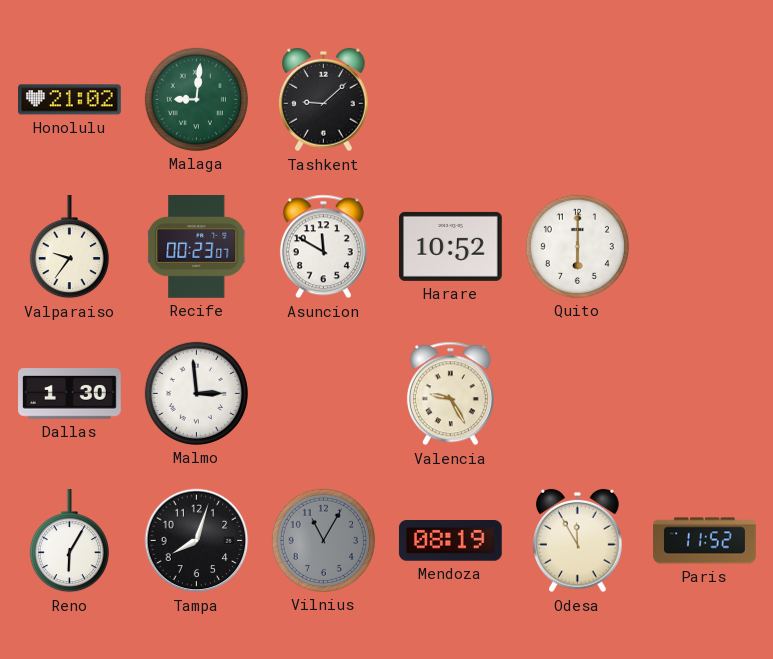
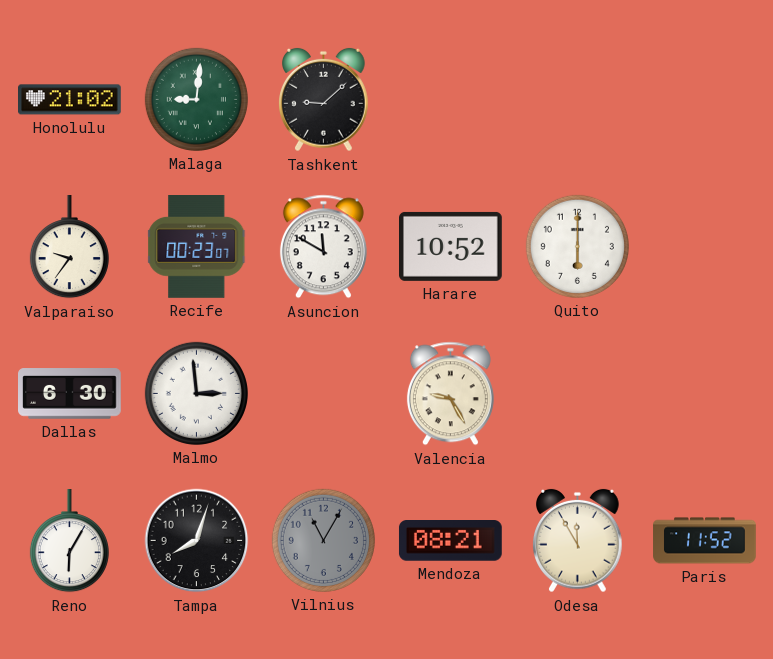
Dallas: 1:30 -> 6:30 (70, 394)
Mendoza: 08:19 -> 08:21 (450, 541)
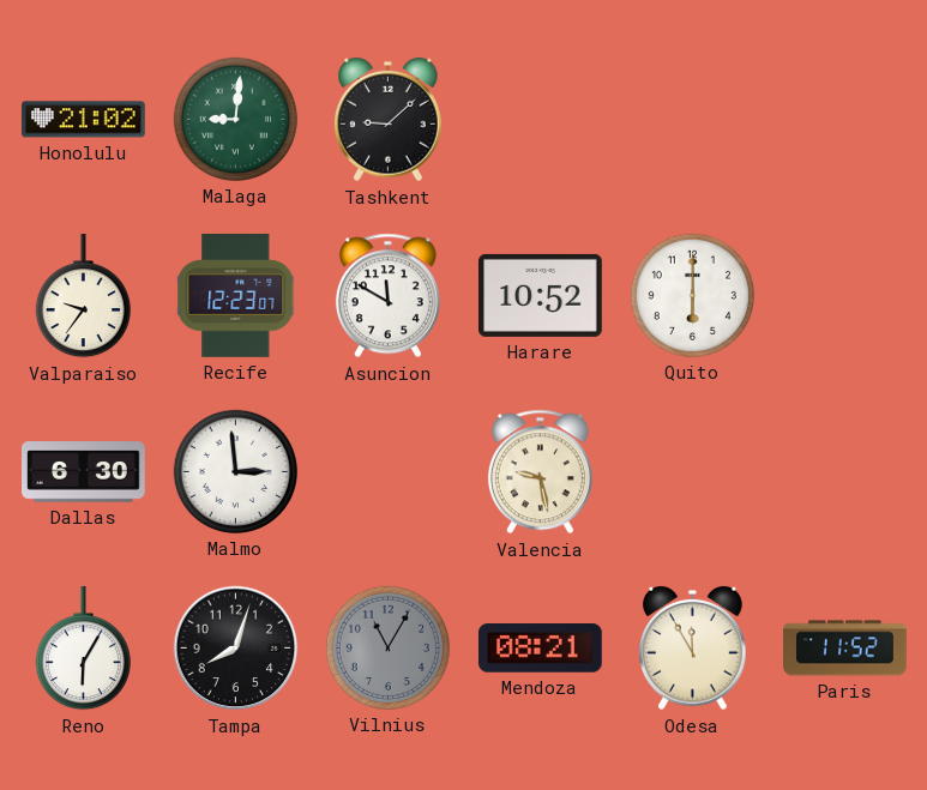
Recife: 00:23 -> 12:23 (236, 296)
Valencia: 9:25 -> 9:28 (540, 472)
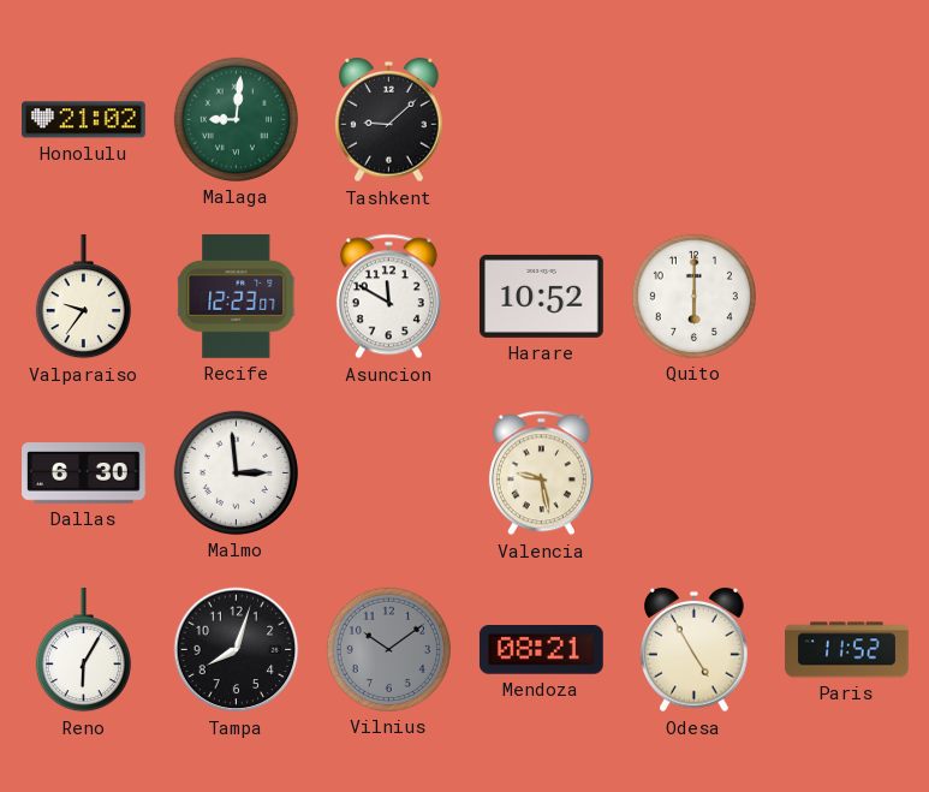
Vilnius: 11:05 -> 10:09 (388, 649)
Odesa: 11:55 -> 4:55 (695, 650)
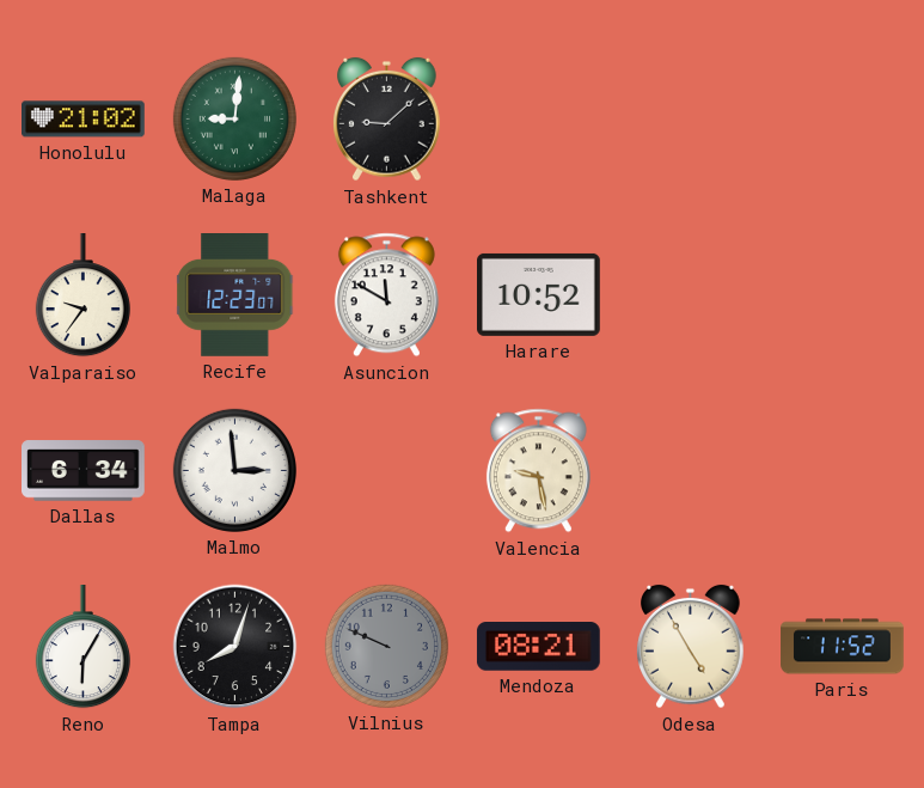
Quito: 6:00 -> none (693, 296)
Dallas: 6:30 -> 6:34 (84, 471)
Vilnius: 10:09 -> 9:49 (386, 646)
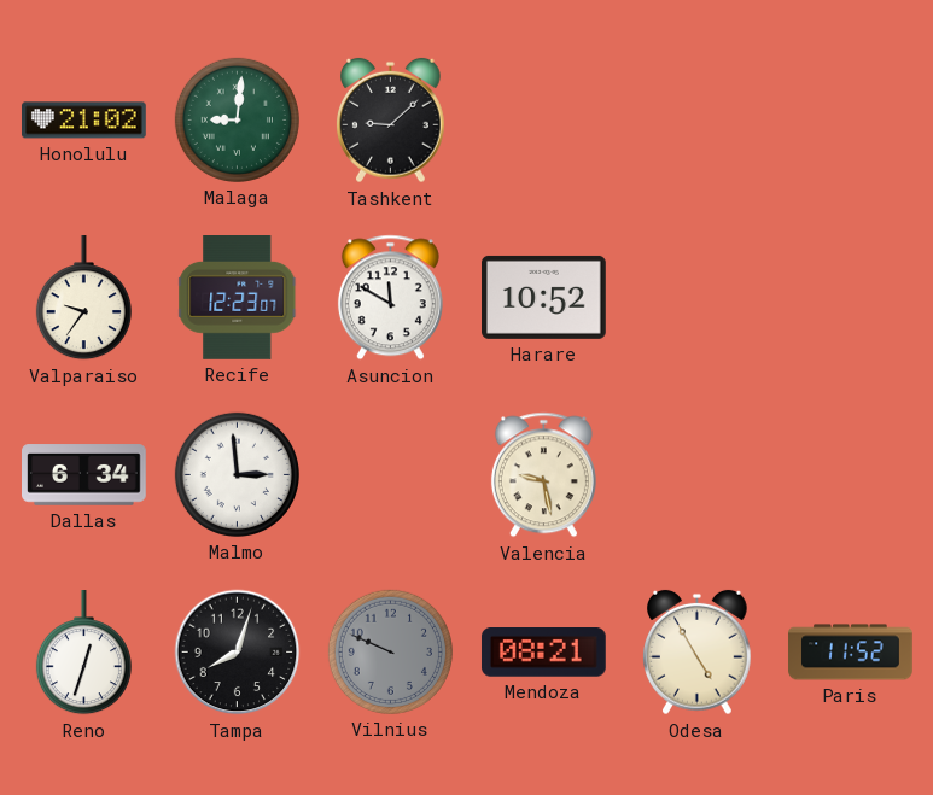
Reno: 6:05 -> 12:33 (83, 654)
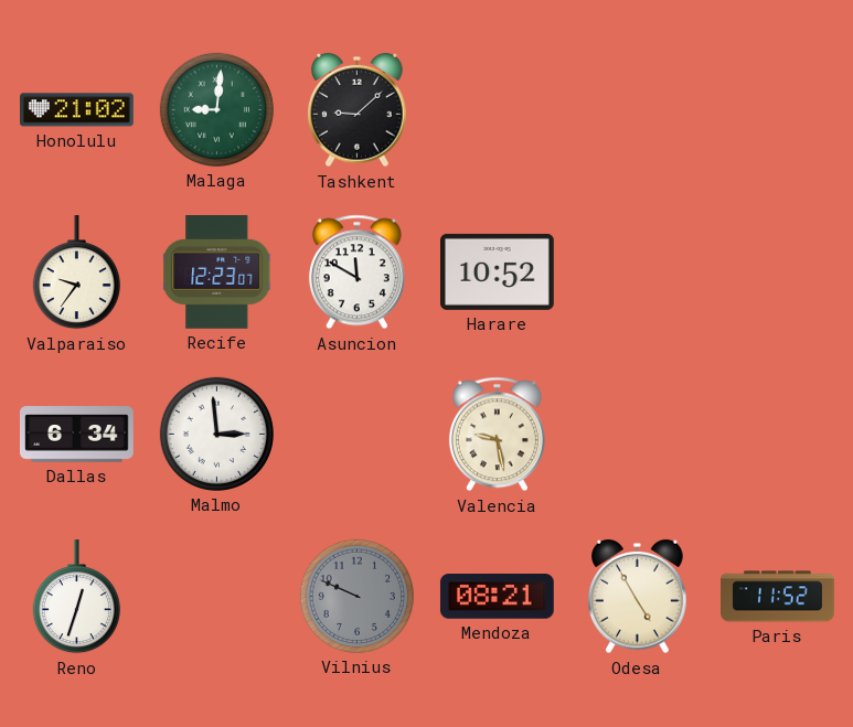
Tampa: 8:03 -> none (238, 653)
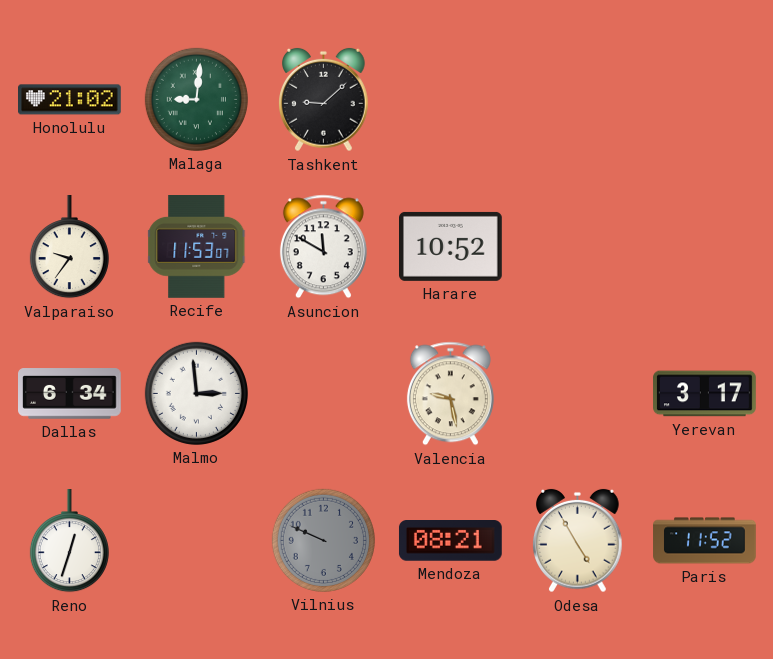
Recife: 12:23 -> 11:53 (197, 247)
Yerevan: none -> 3:17 (705, 394)
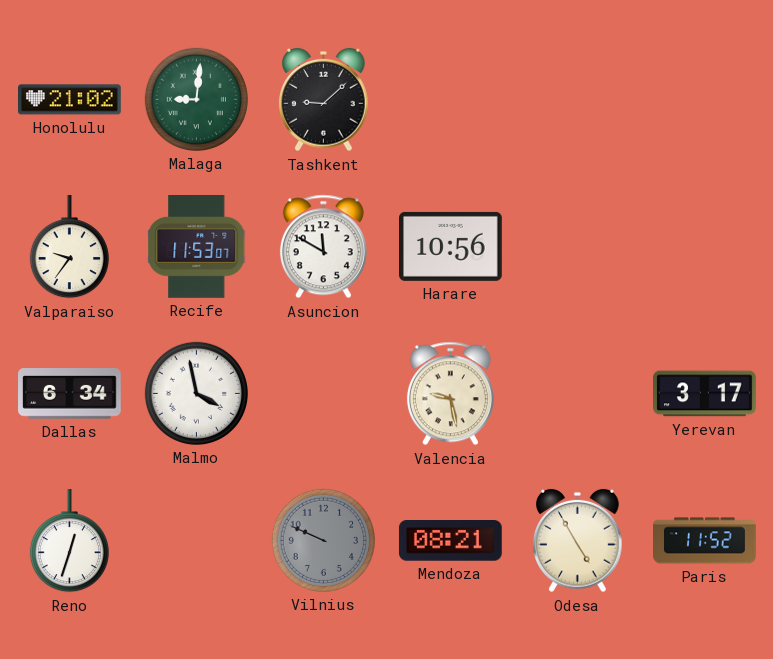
Harare: 10:52 -> 10:56 (451, 246)
Malmo: 2:59 -> 3:58 (196, 393)
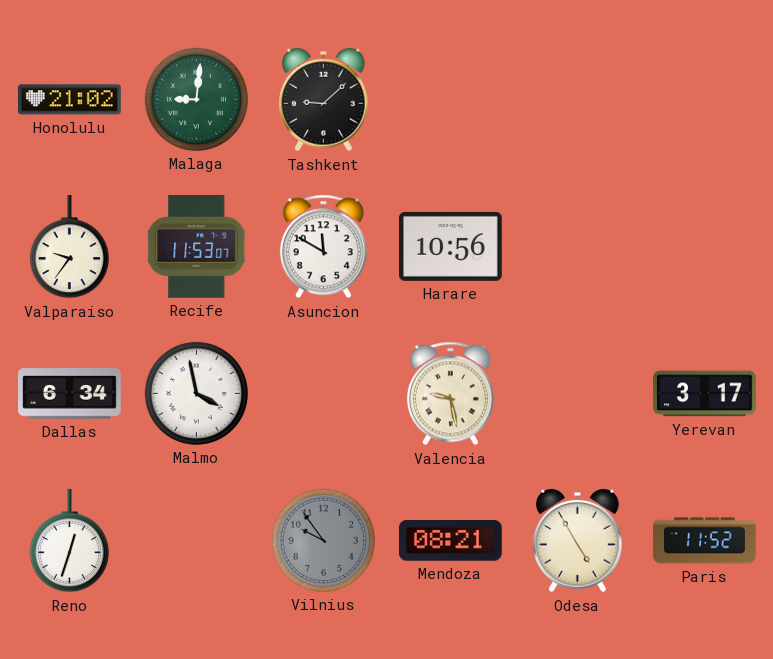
Vilnius: 9:49 -> 9:54 (323, 540)
